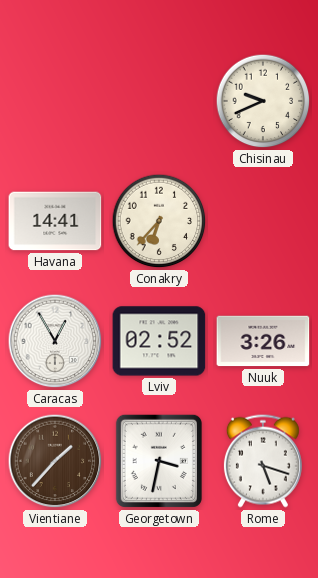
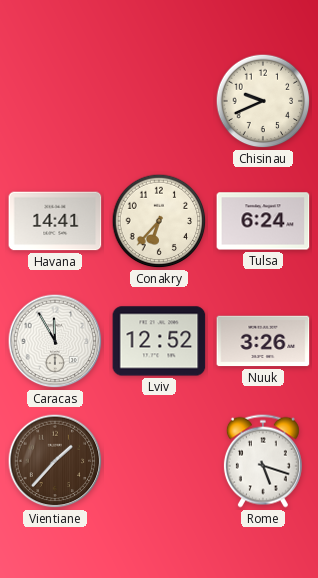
Tulsa: none -> 6:24 (263, 221)
Caracas: 12:55 -> 11:55 (55, 341)
Lviv: 02:52 -> 12:52 (159, 341)
Georgetown: 3:32 -> none (159, 461)
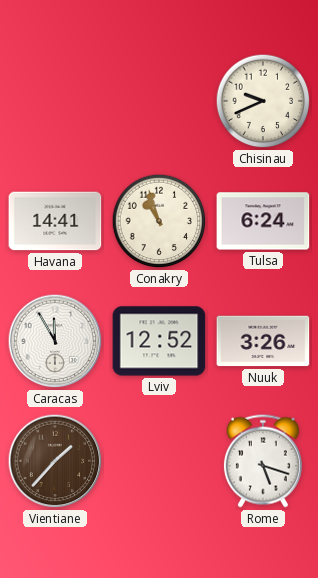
Conakry: 6:37 -> 10:57 (159, 221)
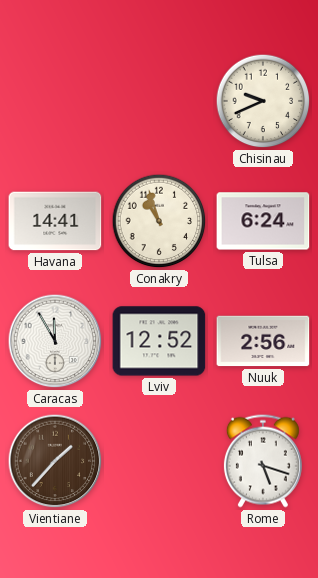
Nuuk: 3:26 -> 2:56 (263, 341)
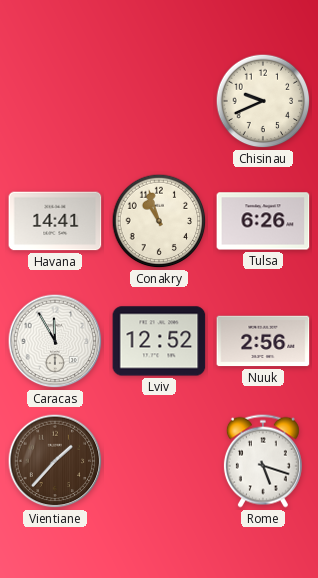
Tulsa: 6:24 -> 6:26 (263, 221)
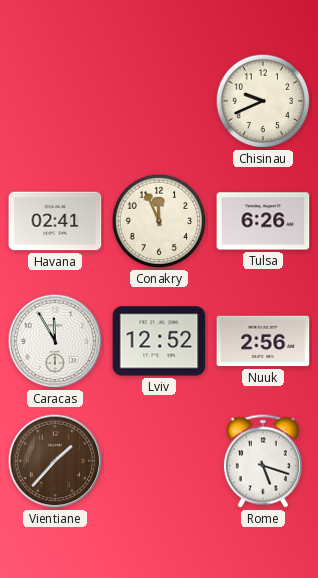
Havana: 14:41 -> 02:41 (55, 221)
Conakry: 10:57 -> 11:56 (159, 221)
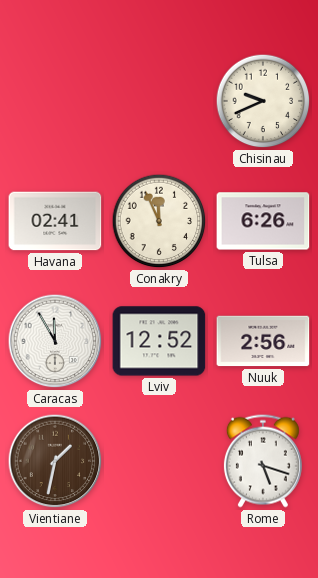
Vientiane: 1:37 -> 1:32 (55, 461)
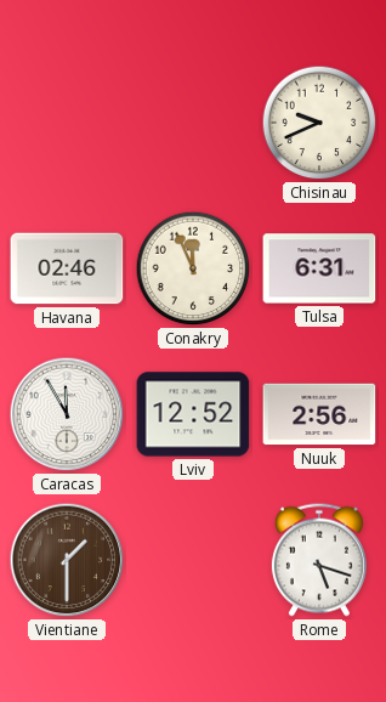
Havana: 02:41 -> 02:46 (67, 268)
Tulsa: 6:26 -> 6:31 (319, 268)
Vientiane: 1:32 -> 1:30 (67, 560)
